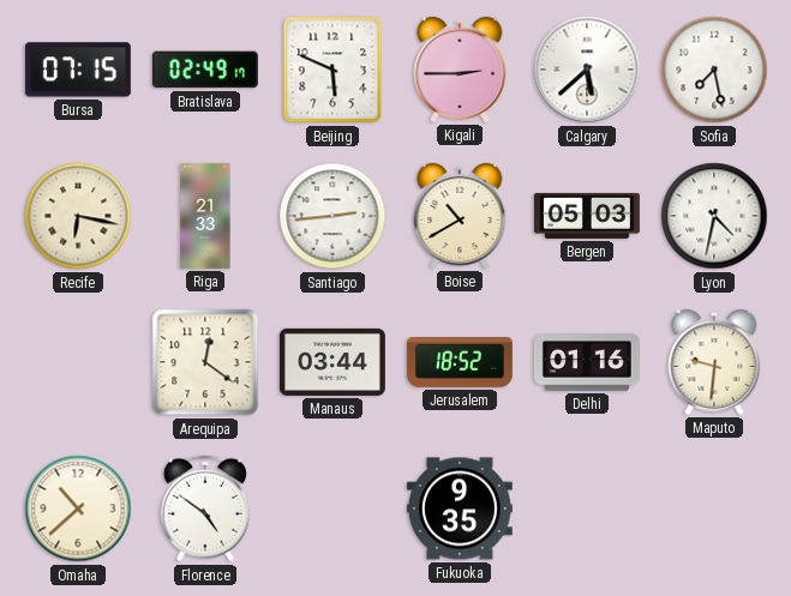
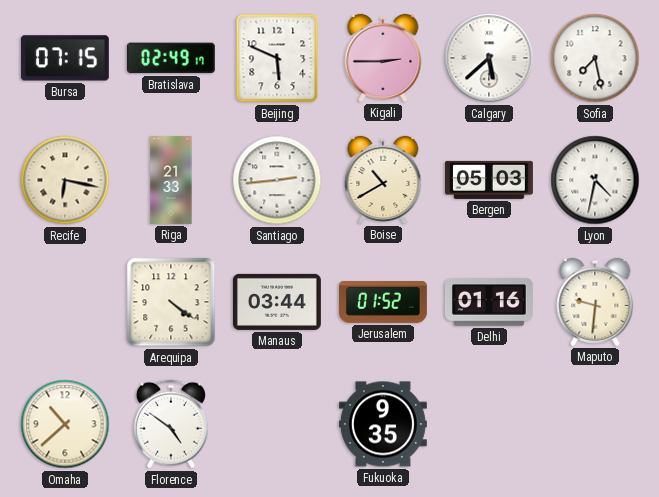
Arequipa: 12:21 -> 4:21 (171, 302)
Jerusalem: 18:52 -> 01:52 (383, 303)
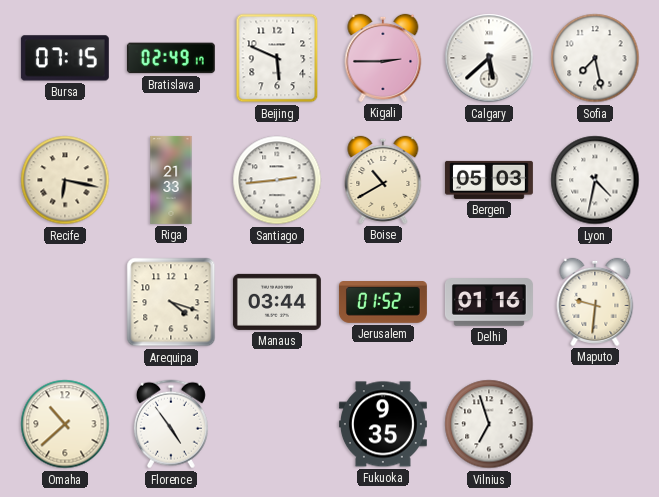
Arequipa: 4:21 -> 4:18 (171, 302)
Florence: 4:51 -> 4:54 (171, 424)
Vilnius: none -> 6:57 (489, 424)
